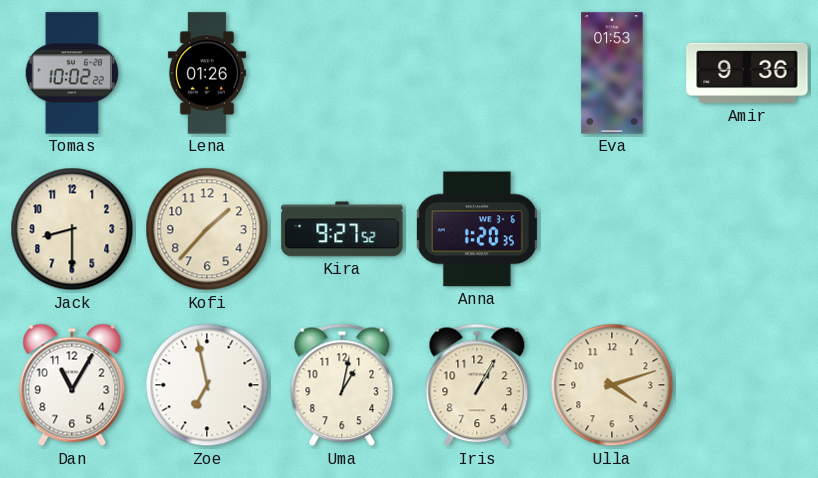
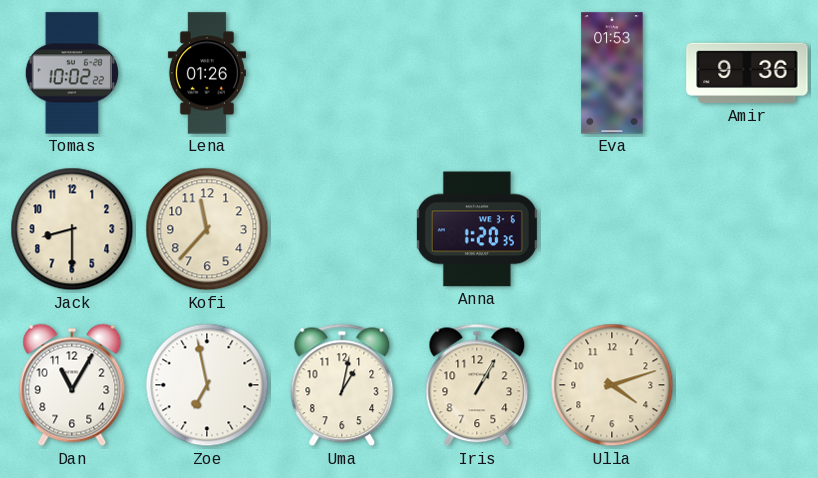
Kofi: 1:37 -> 11:37 (207, 229)
Kira: 9:27 -> none (342, 229)
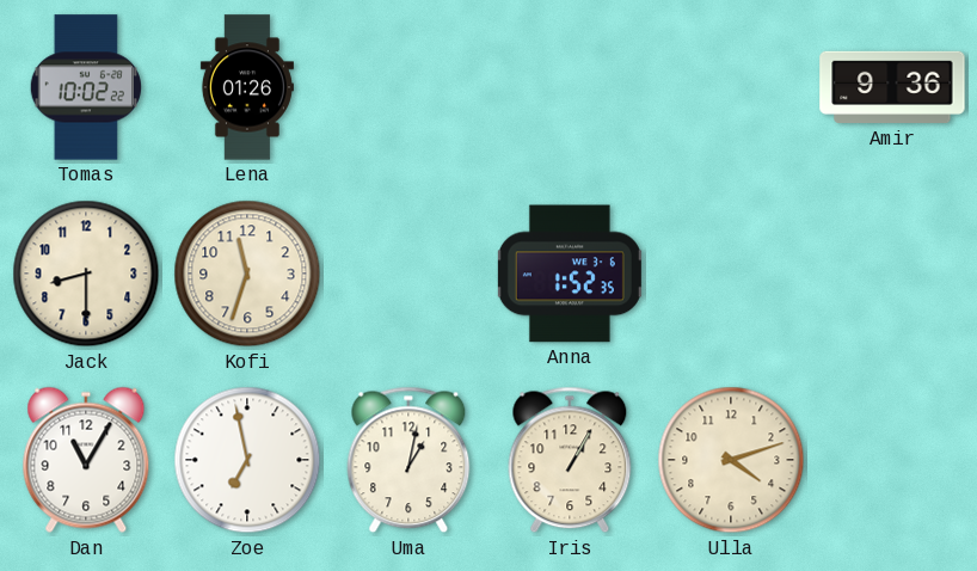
Eva: 01:53 -> none (612, 73)
Kofi: 11:37 -> 11:33 (247, 274)
Anna: 1:20 -> 1:52 (570, 274)
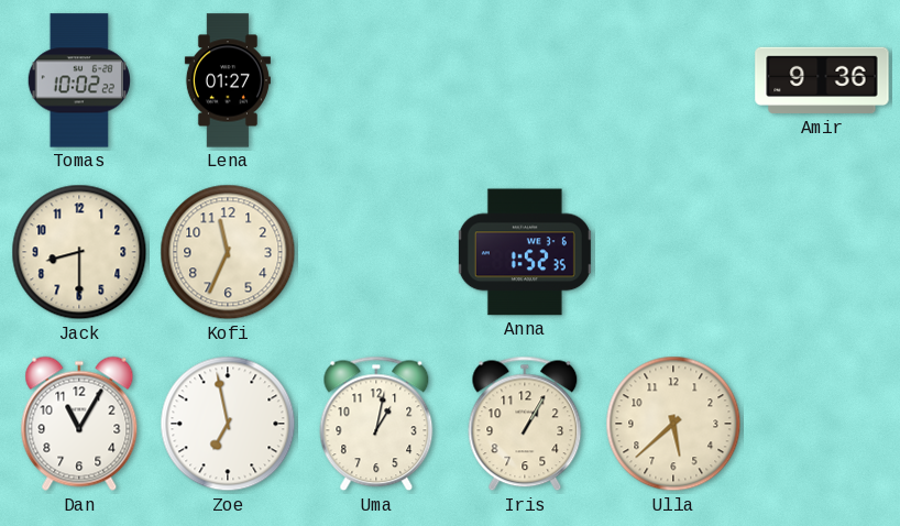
Lena: 01:26 -> 01:27 (228, 80)
Kofi: 11:33 -> 11:34 (228, 252)
Ulla: 4:12 -> 5:38 (673, 424)
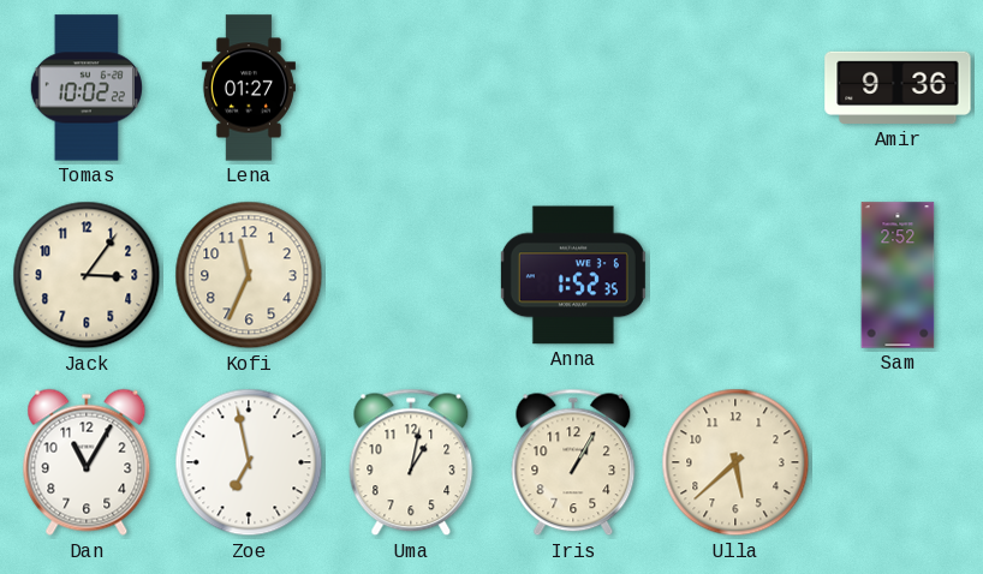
Jack: 8:30 -> 3:06 (87, 275)
Sam: none -> 2:52 (898, 275)
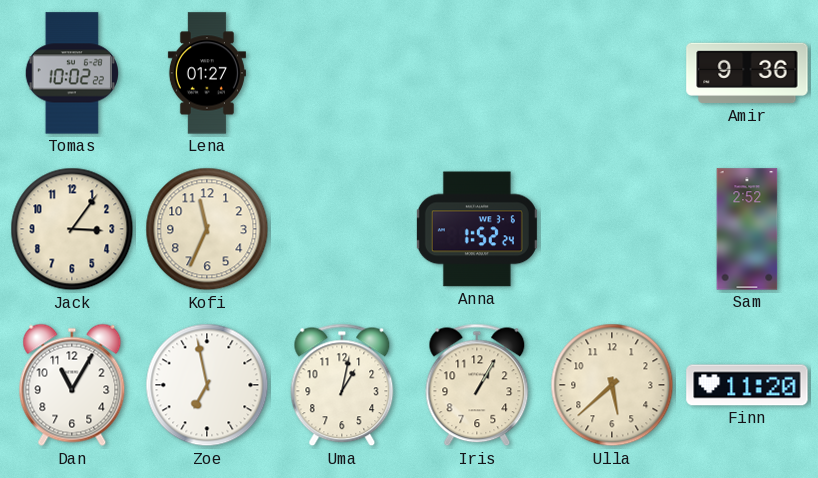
Anna: 1:52:35 -> 1:52:24 (477, 229)
Finn: none -> 11:20 (747, 385)
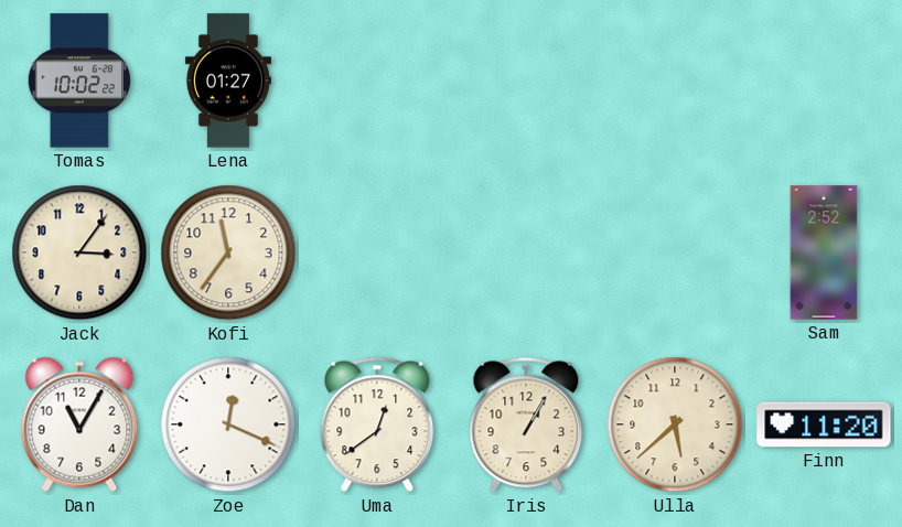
Amir: 9:36 -> none (747, 73)
Kofi: 11:34 -> 11:36 (228, 252)
Anna: 1:52 -> none (477, 229)
Zoe: 6:58 -> 12:19 (228, 424)
Uma: 1:02 -> 12:39 (377, 424)
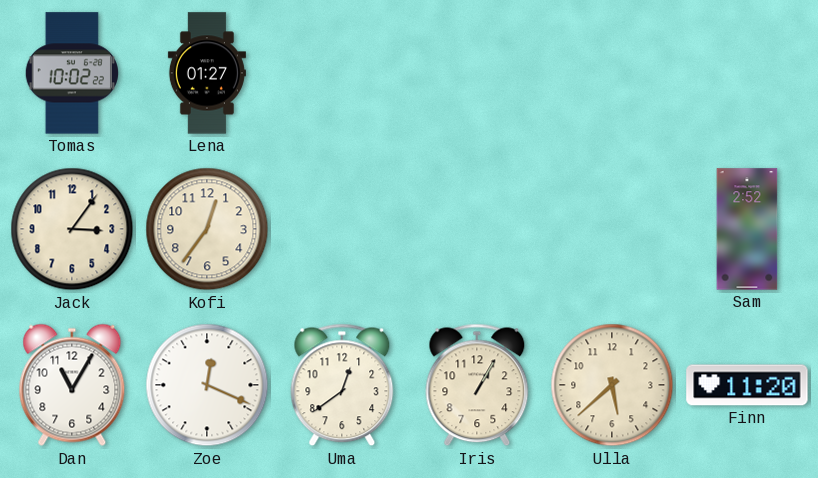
Kofi: 11:36 -> 12:36 (207, 229)
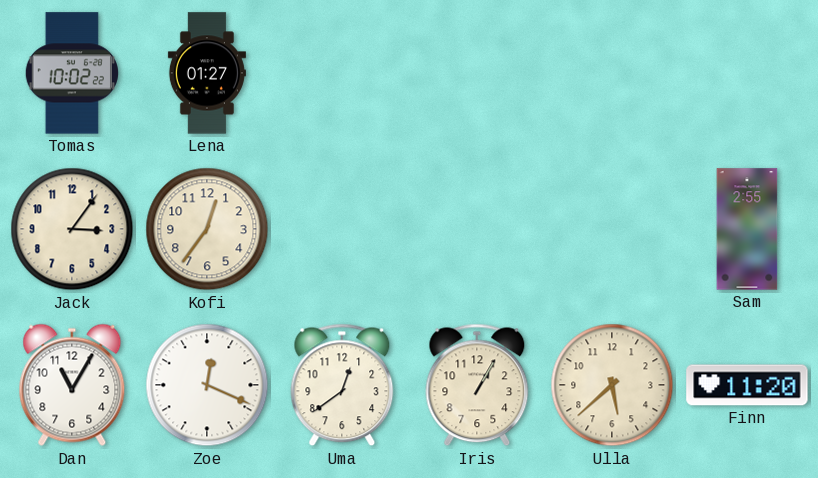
Sam: 2:52 -> 2:55 (747, 229)
